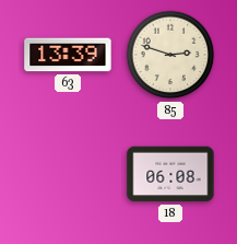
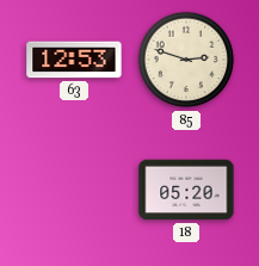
63: 13:39 -> 12:53 (74, 60)
18: 06:08 -> 05:20 (186, 190)
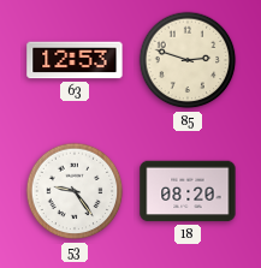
53: none -> 9:24 (75, 191)
18: 05:20 -> 08:20 (188, 191)
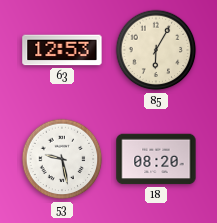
85: 2:48 -> 6:05 (156, 50)
53: 9:24 -> 9:28 (62, 159)
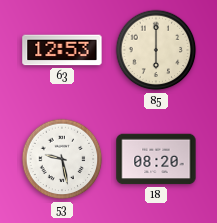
85: 6:05 -> 6:00 (156, 50)
